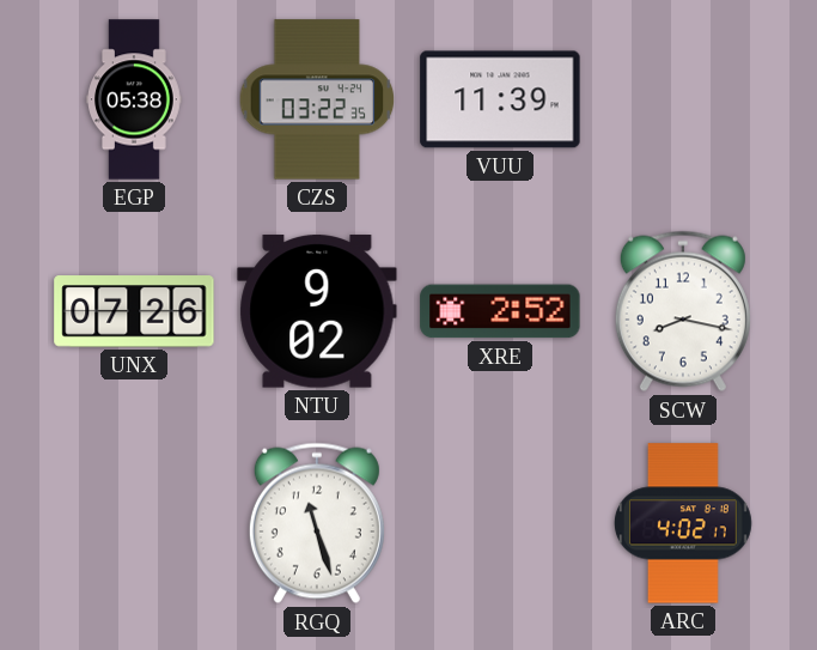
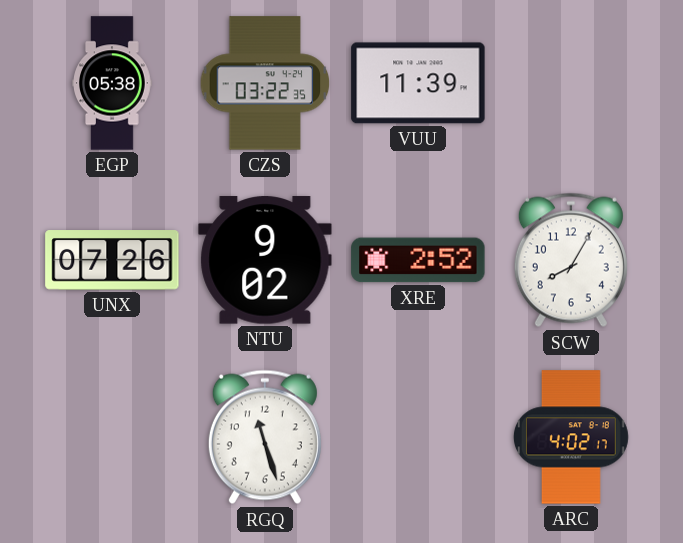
SCW: 8:17 -> 8:05 (571, 260)
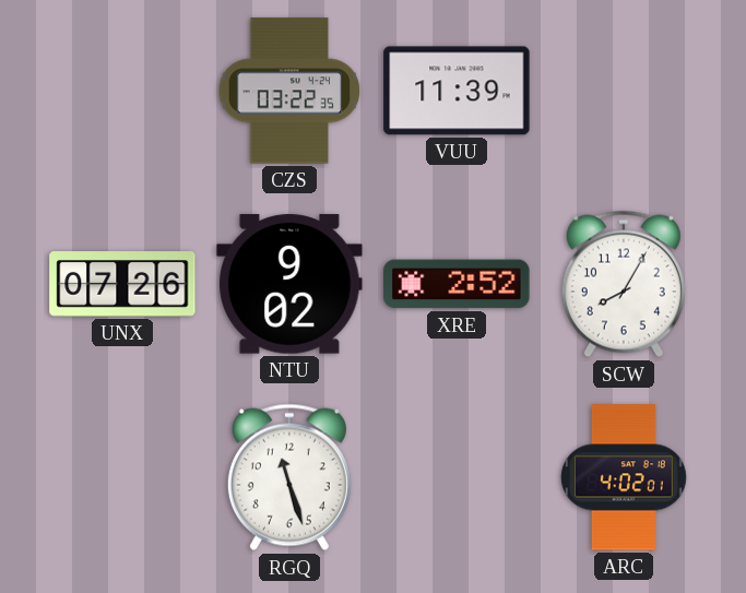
EGP: 05:38 -> none (113, 83)
ARC: 4:02:17 -> 4:02:01 (624, 477)
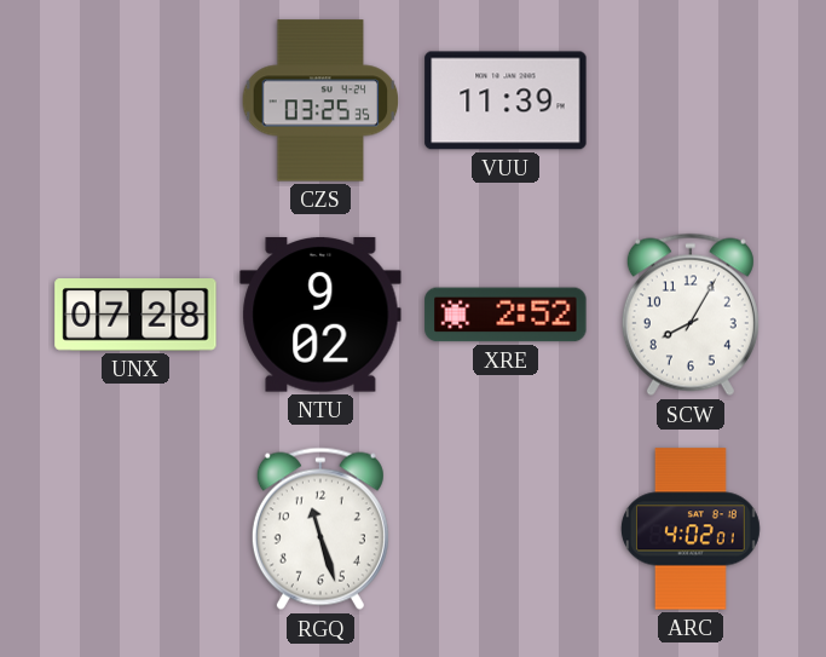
CZS: 03:22 -> 03:25 (320, 100)
UNX: 07:26 -> 07:28 (135, 315)
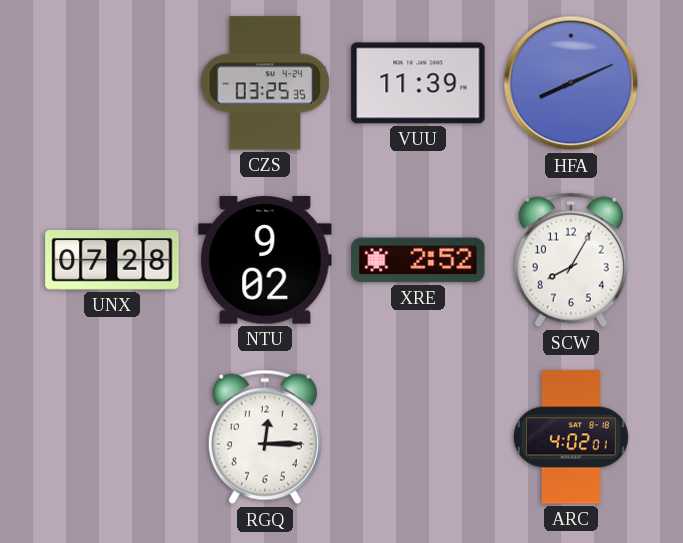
HFA: none -> 8:11 (571, 83)
RGQ: 11:27 -> 12:15 (265, 437)
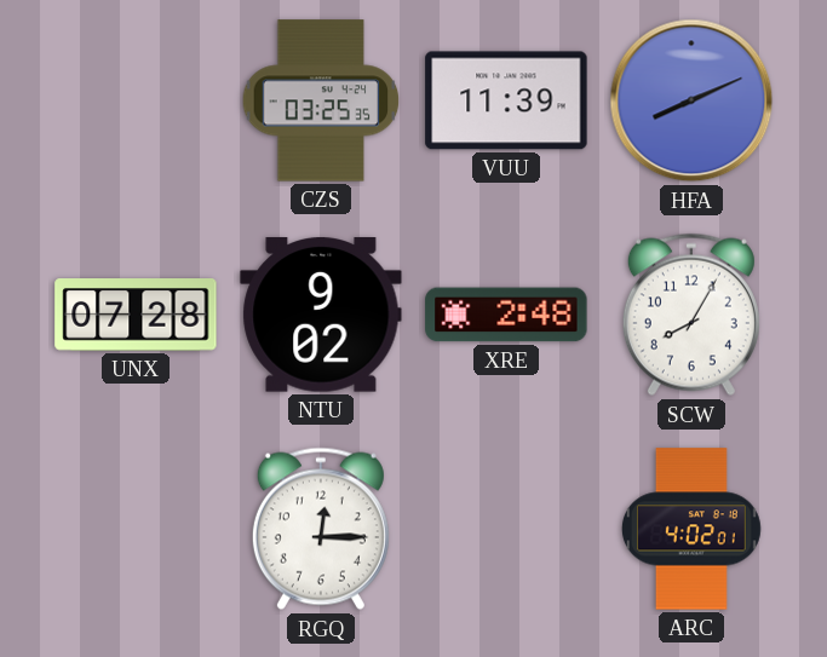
XRE: 2:52 -> 2:48 (506, 315)
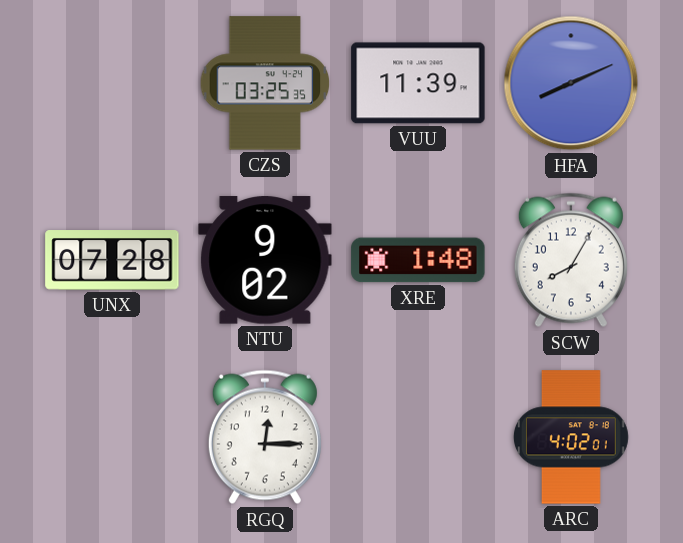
XRE: 2:48 -> 1:48 (418, 260)
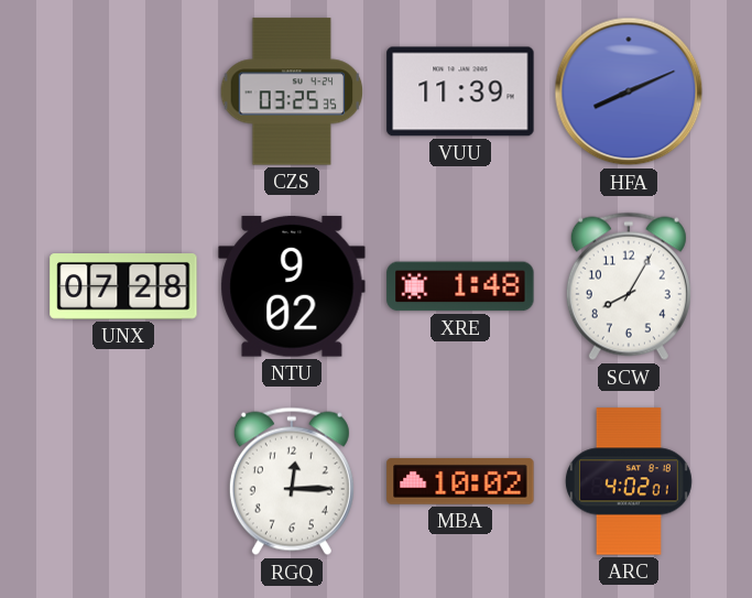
MBA: none -> 10:02 (460, 481)
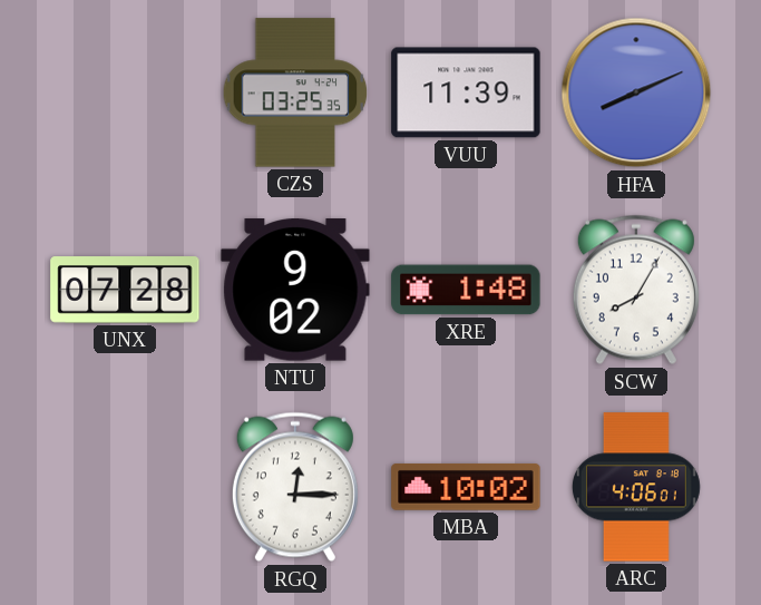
ARC: 4:02 -> 4:06 (636, 487)
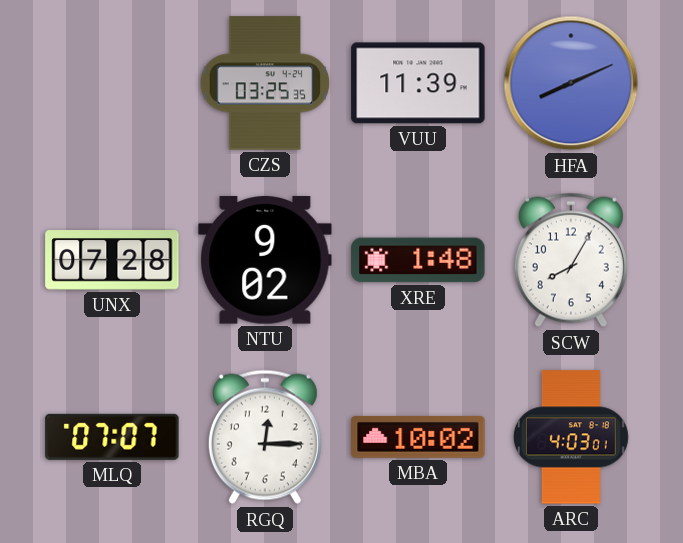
MLQ: none -> 07:07 (112, 437)
ARC: 4:06 -> 4:03 (571, 437)
